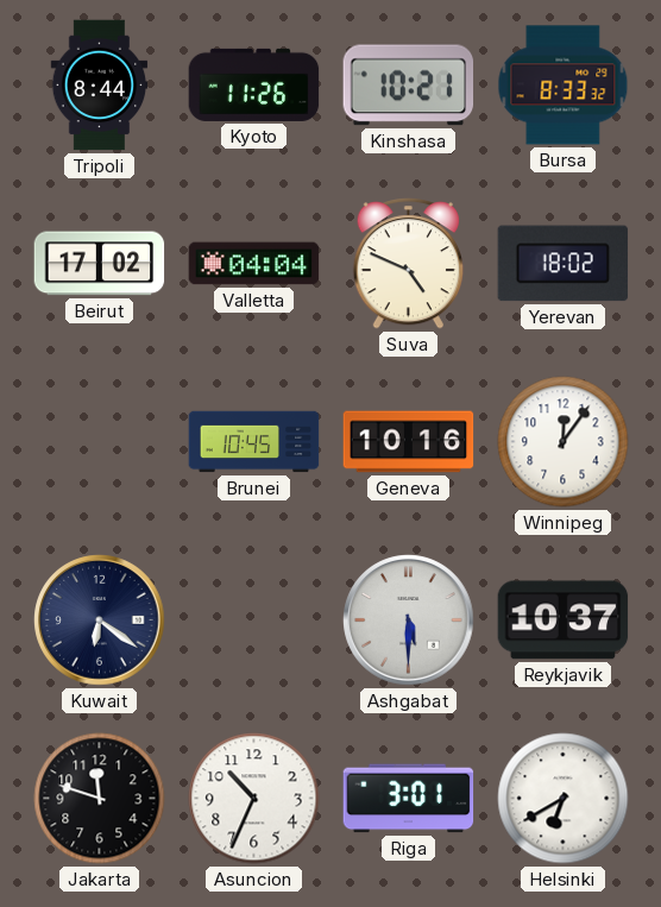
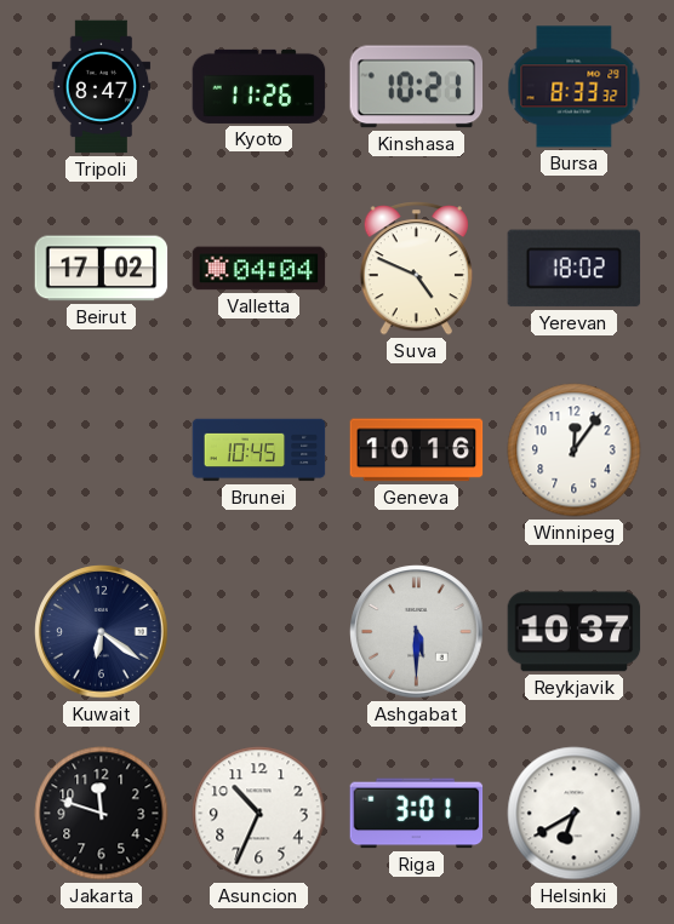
Tripoli: 8:44 -> 8:47 (102, 87)
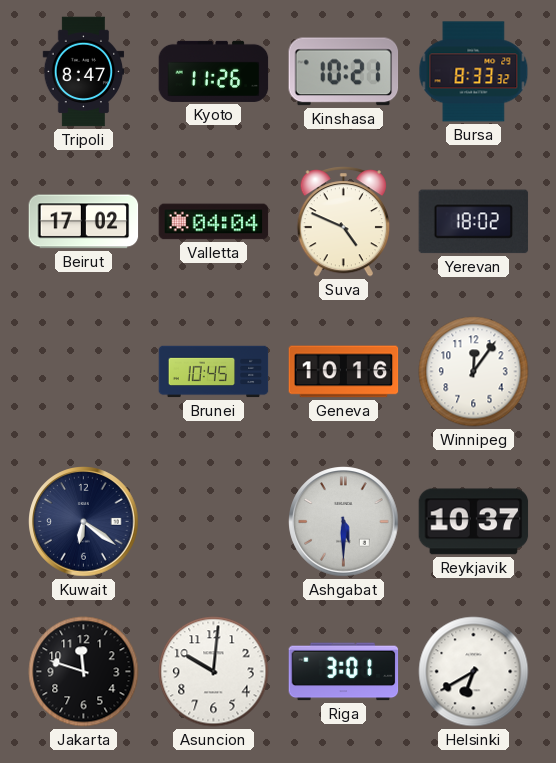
Asuncion: 10:34 -> 10:01 (214, 672)
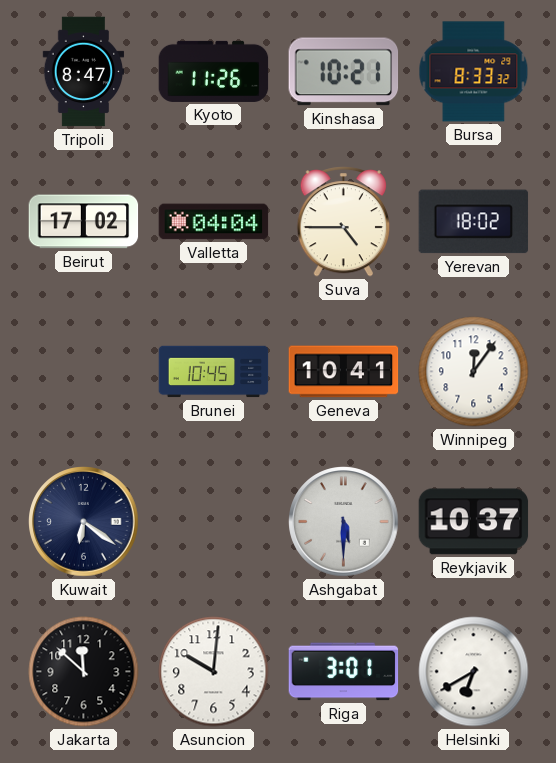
Suva: 4:49 -> 4:45 (343, 222)
Geneva: 10:16 -> 10:41 (344, 372)
Jakarta: 11:48 -> 11:52 (84, 672)
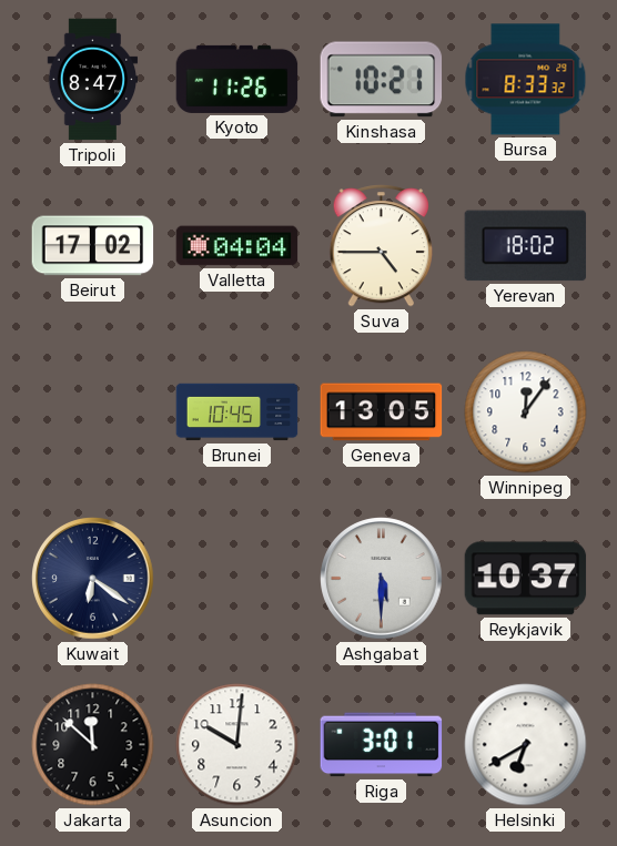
Geneva: 10:41 -> 13:05 (382, 412)
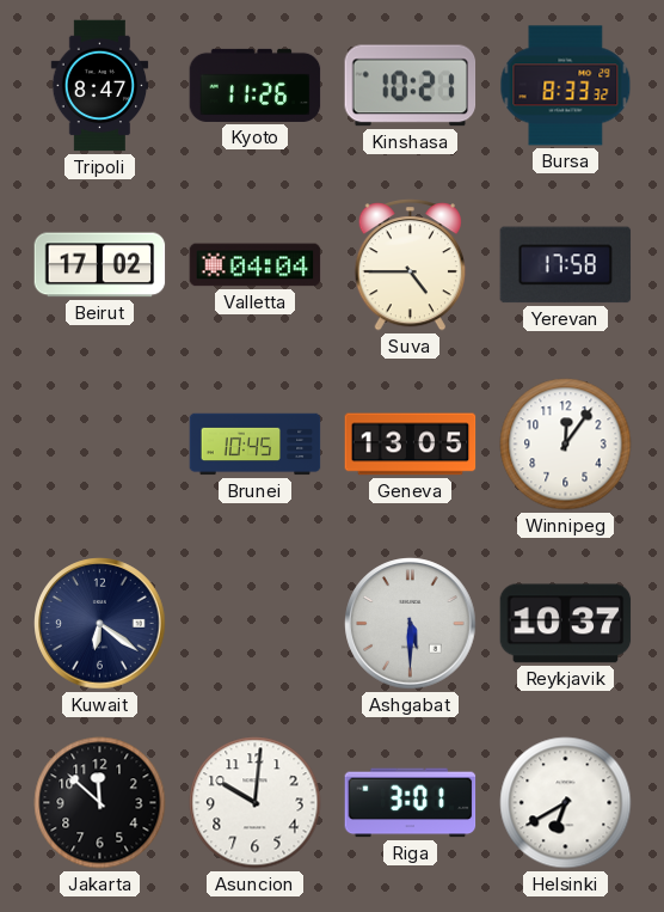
Yerevan: 18:02 -> 17:58 (566, 265)
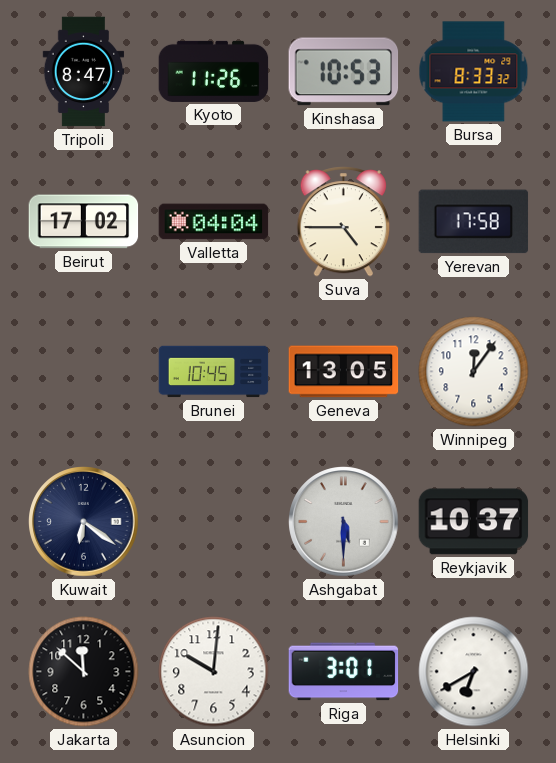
Kinshasa: 10:21 -> 10:53 (344, 72)
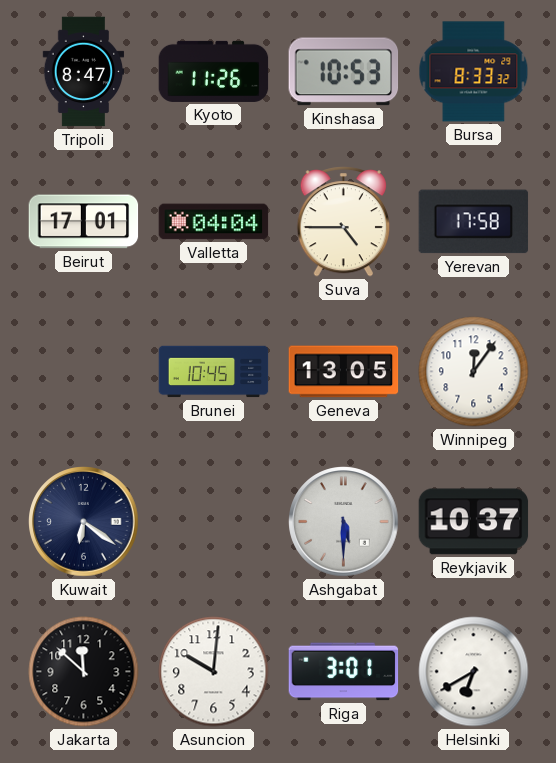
Beirut: 17:02 -> 17:01 (84, 222)
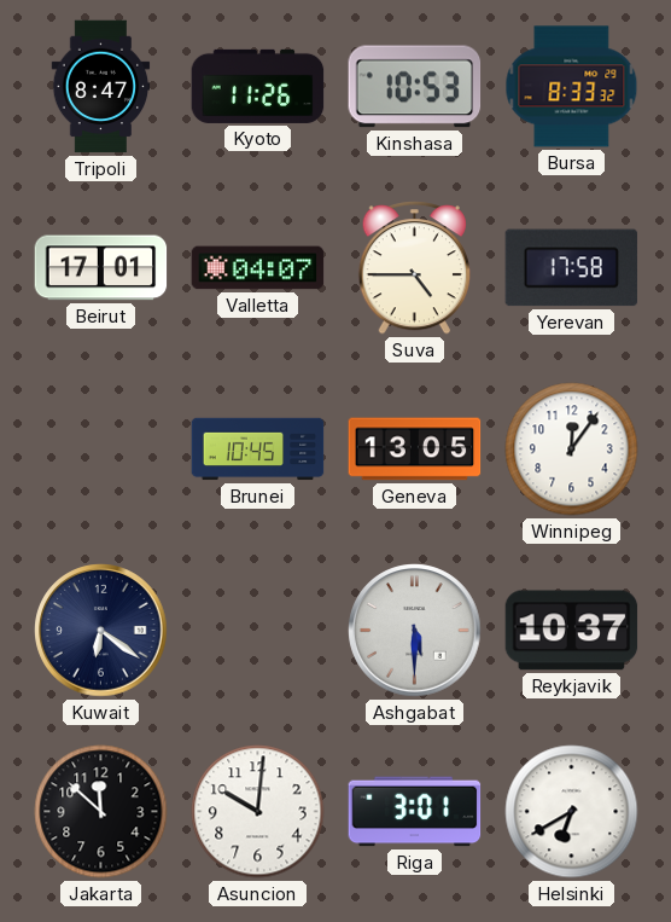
Valletta: 04:04 -> 04:07 (258, 268)
